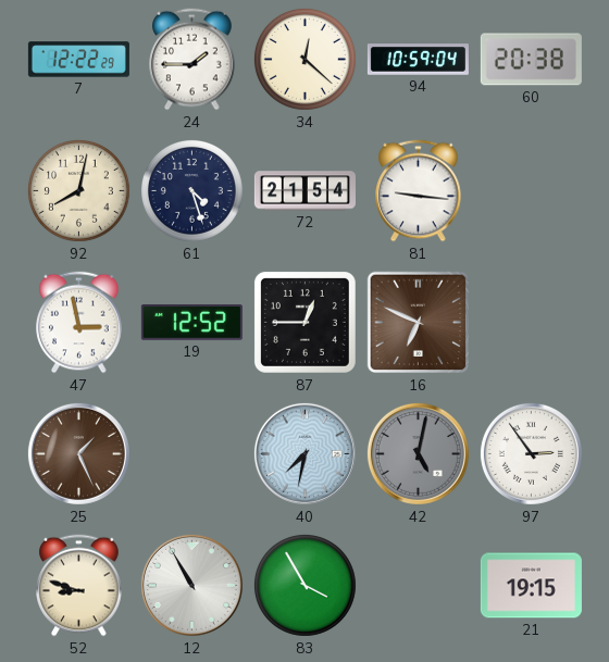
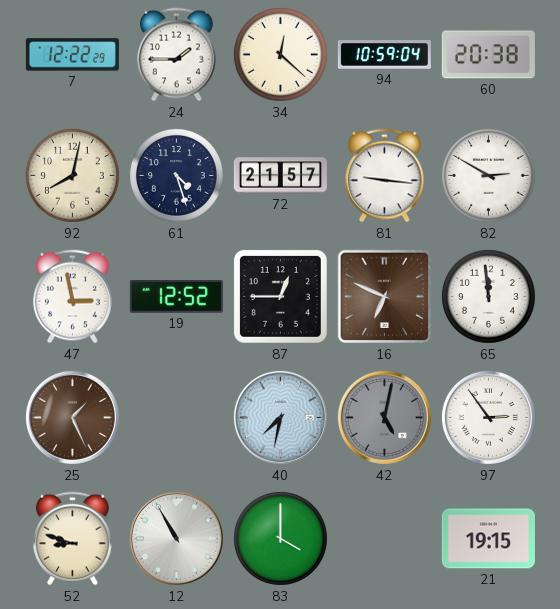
72: 21:54 -> 21:57 (280, 176)
82: none -> 2:50 (488, 175)
65: none -> 11:59 (488, 296)
83: 3:55 -> 4:00 (280, 538)
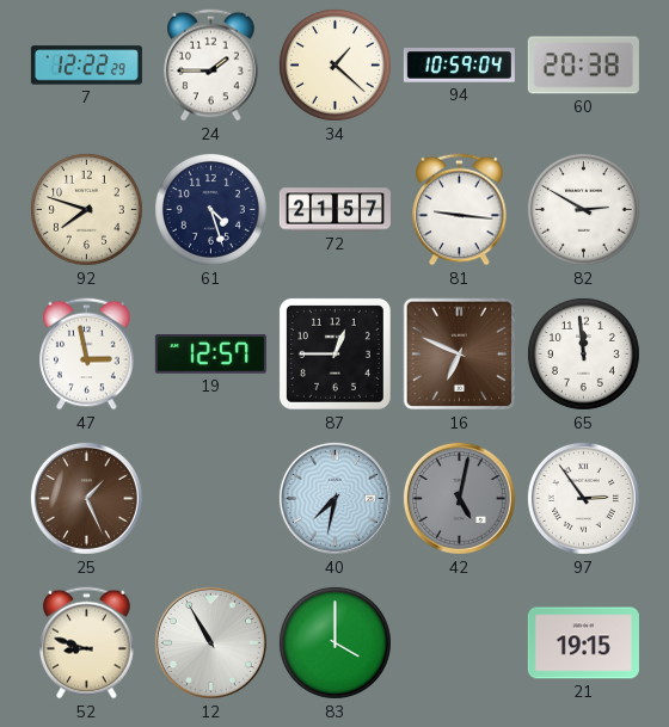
34: 12:22 -> 1:22 (334, 64)
92: 8:02 -> 7:48 (86, 209)
19: 12:52 -> 12:57 (210, 355)
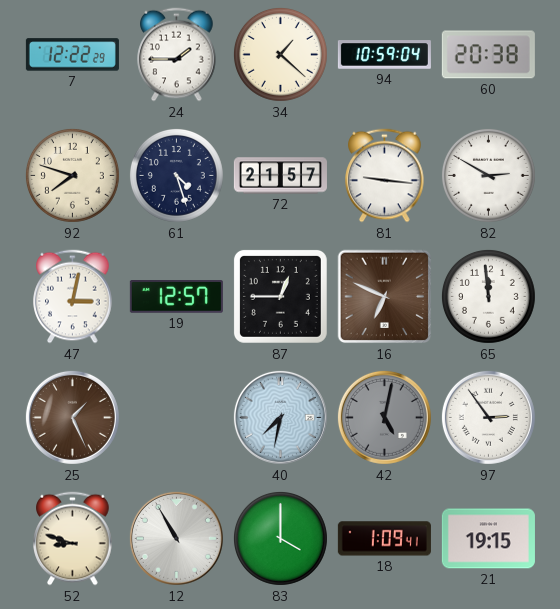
47: 2:58 -> 3:02 (73, 297)
18: none -> 1:09 (384, 539)
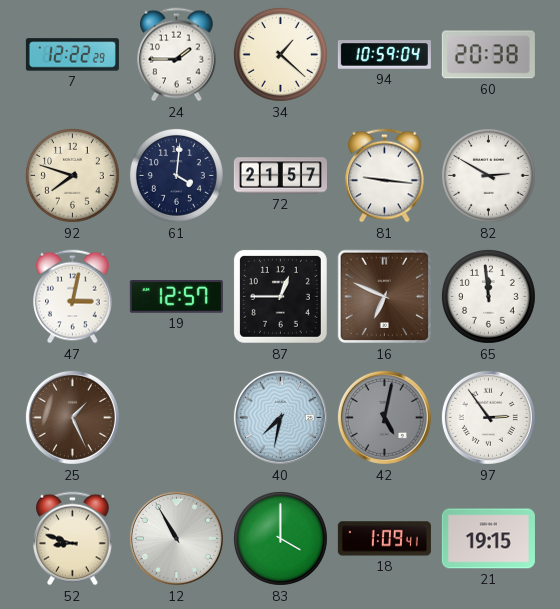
61: 4:27 -> 4:01 (176, 175)
